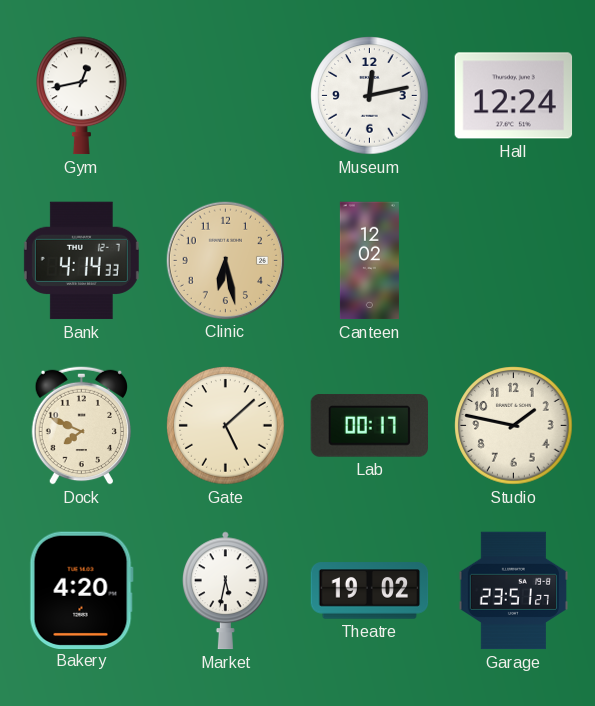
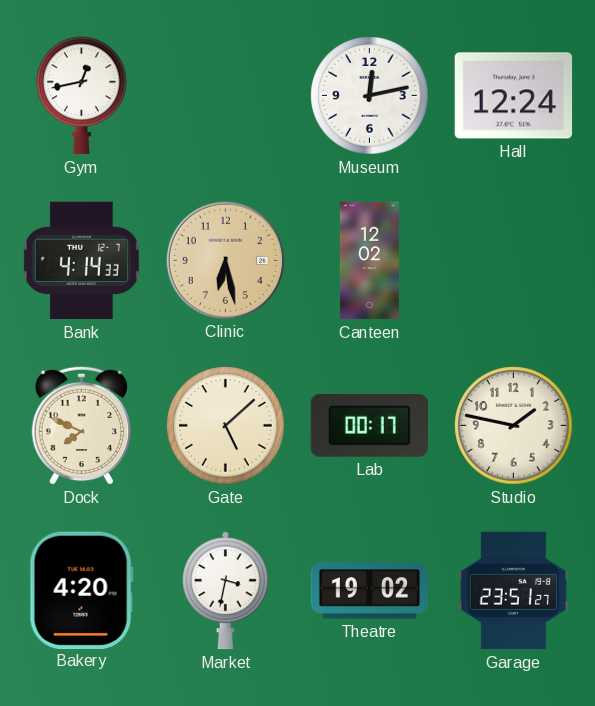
Market: 5:32 -> 3:32 (226, 591)
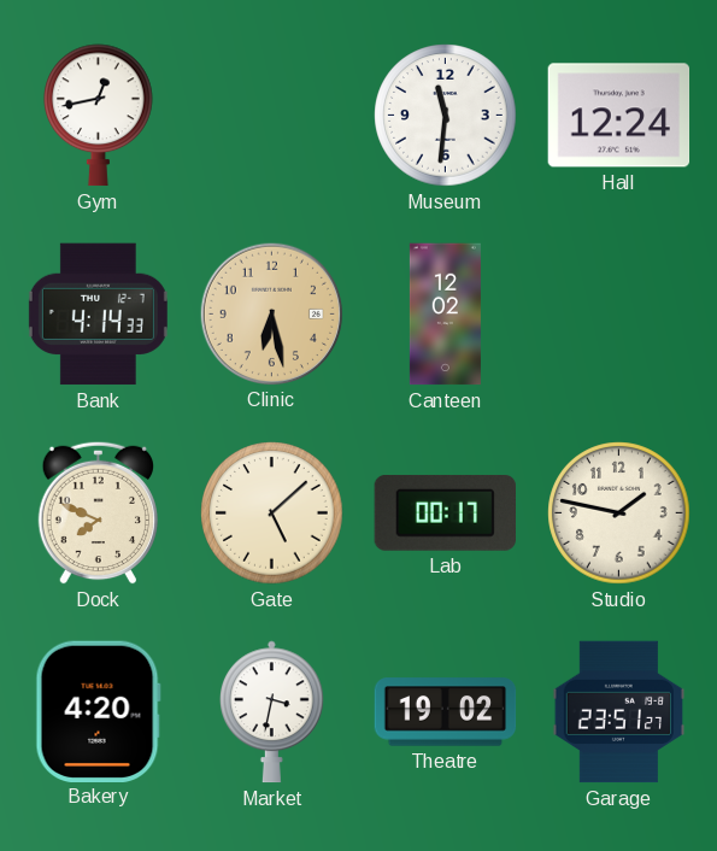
Museum: 12:13 -> 11:31 (446, 116)
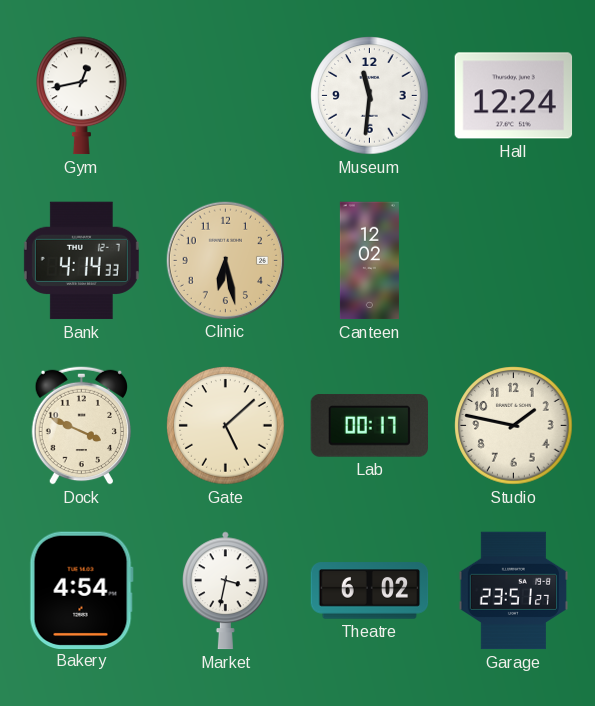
Dock: 7:49 -> 3:49 (81, 425)
Bakery: 4:20 -> 4:54 (81, 590)
Theatre: 19:02 -> 6:02 (370, 591)
